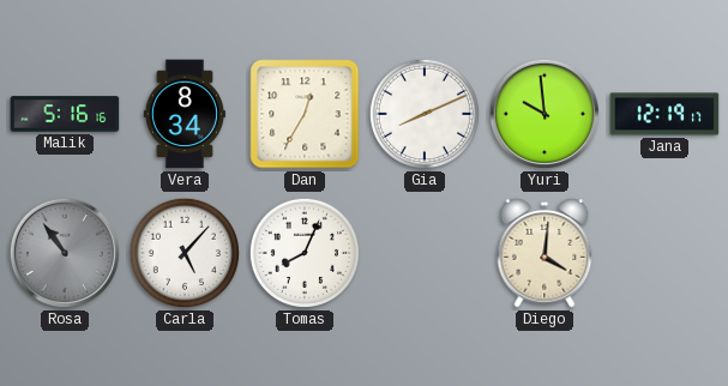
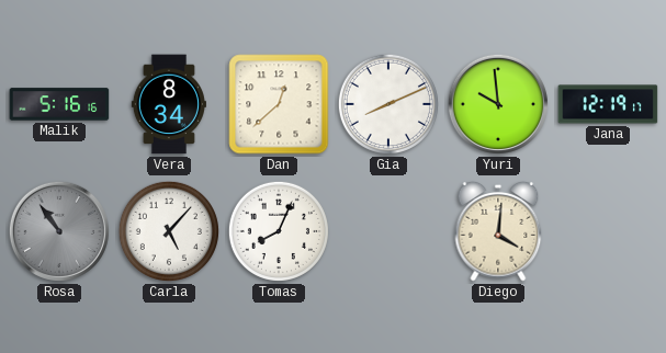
Dan: 12:35 -> 12:38 (279, 104)
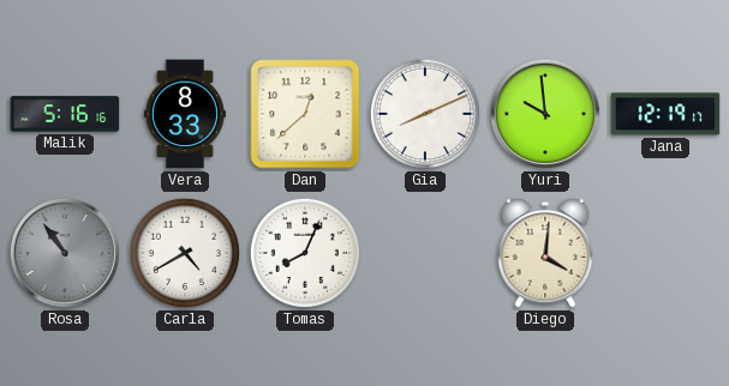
Vera: 8:34 -> 8:33 (185, 114)
Carla: 5:07 -> 4:40 (185, 253)
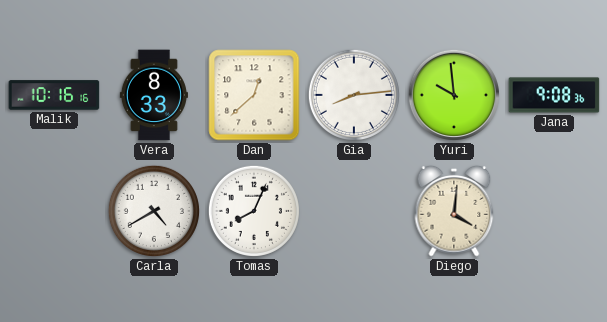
Malik: 5:16 -> 10:16 (54, 95)
Gia: 8:11 -> 8:14 (354, 95)
Jana: 12:19 -> 9:08 (554, 95)
Rosa: 10:54 -> none (65, 253)
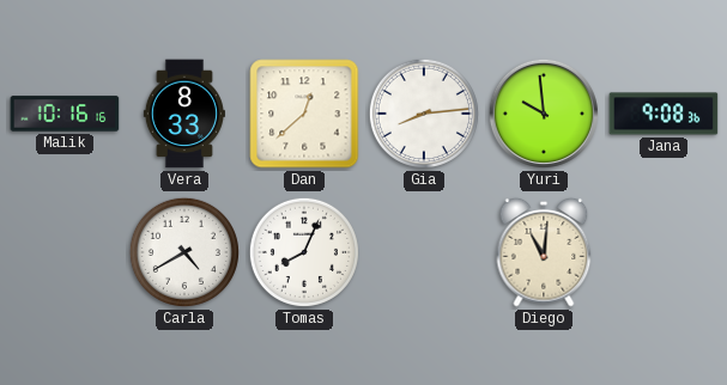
Diego: 4:01 -> 11:01 (544, 252)
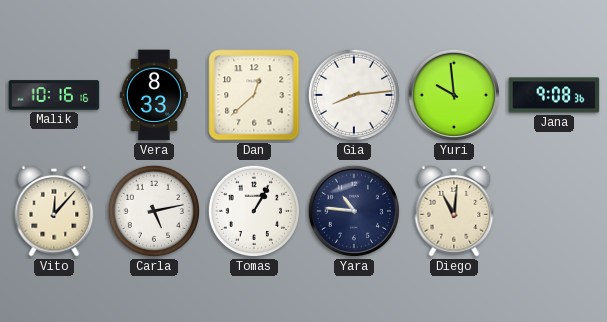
Vito: none -> 12:07 (54, 211)
Carla: 4:40 -> 5:13 (154, 211)
Tomas: 8:04 -> 1:05 (254, 211)
Yara: none -> 10:46 (354, 211)
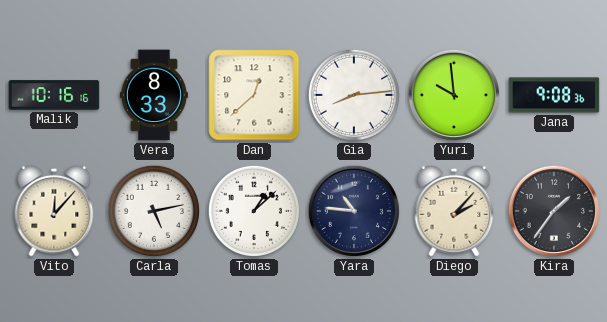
Tomas: 1:05 -> 1:08 (254, 211)
Diego: 11:01 -> 2:07 (454, 211)
Kira: none -> 1:36 (554, 211)
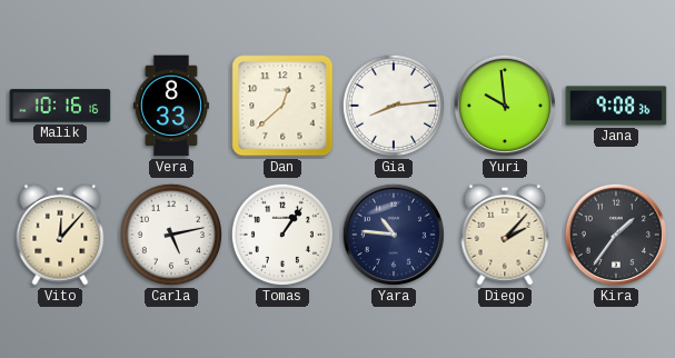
Tomas: 1:08 -> 1:06 (282, 235)
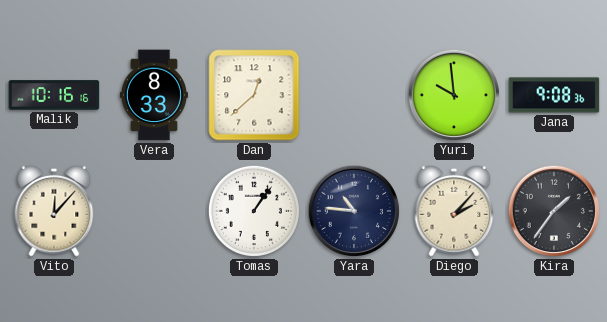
Gia: 8:14 -> none (394, 106)
Carla: 5:13 -> none (171, 235)
